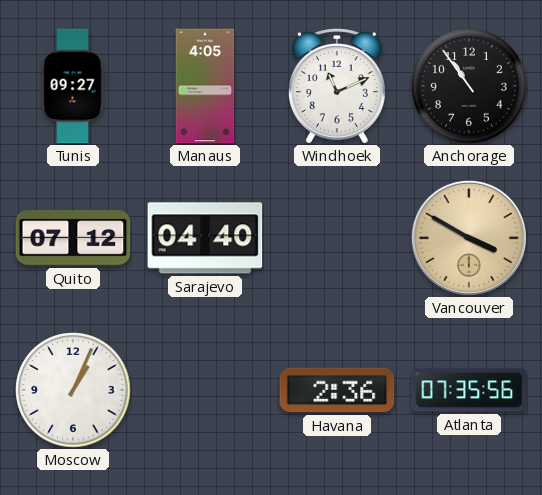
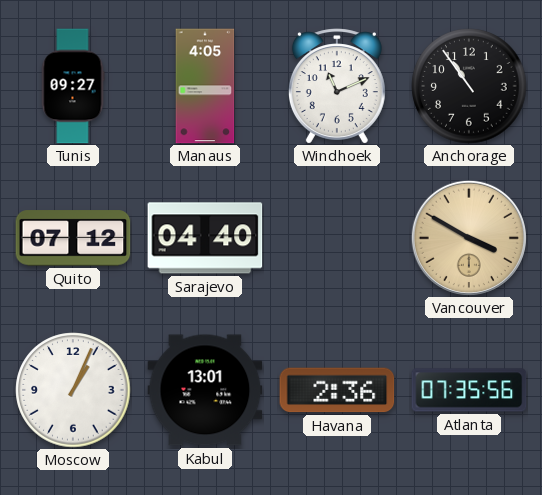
Kabul: none -> 13:01 (205, 390)
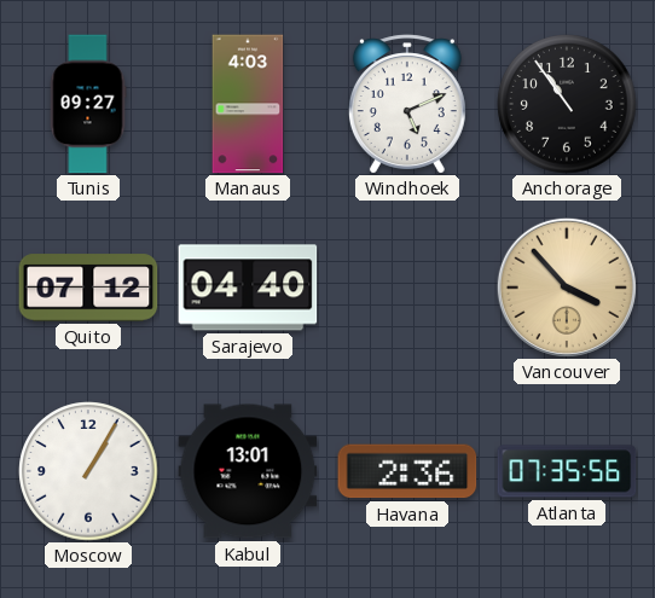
Manaus: 4:05 -> 4:03 (248, 104)
Windhoek: 11:11 -> 5:11 (407, 104)
Vancouver: 3:50 -> 3:53 (567, 288)
Moscow: 1:04 -> 1:05 (88, 471)
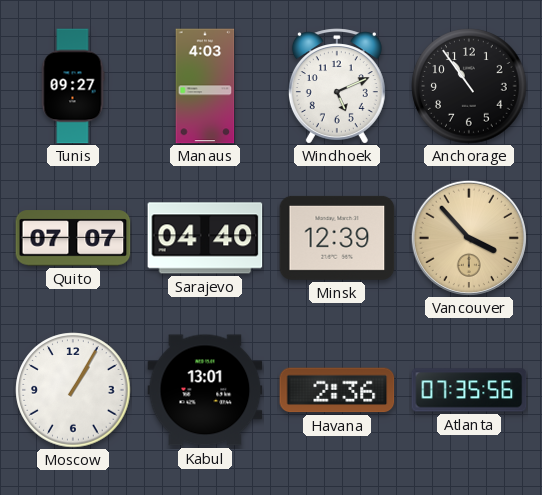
Quito: 07:12 -> 07:07 (73, 238)
Minsk: none -> 12:39 (337, 238)
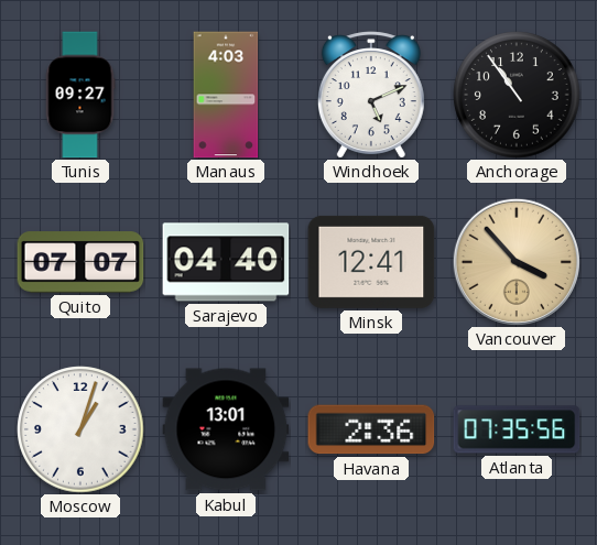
Minsk: 12:39 -> 12:41 (371, 262)
Moscow: 1:05 -> 1:03 (80, 429)
